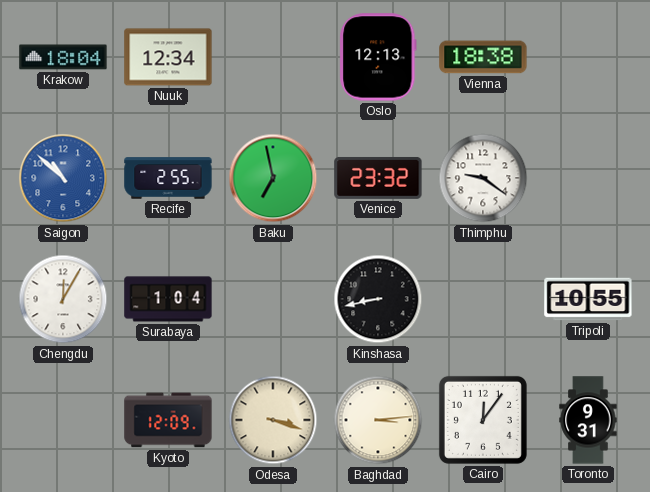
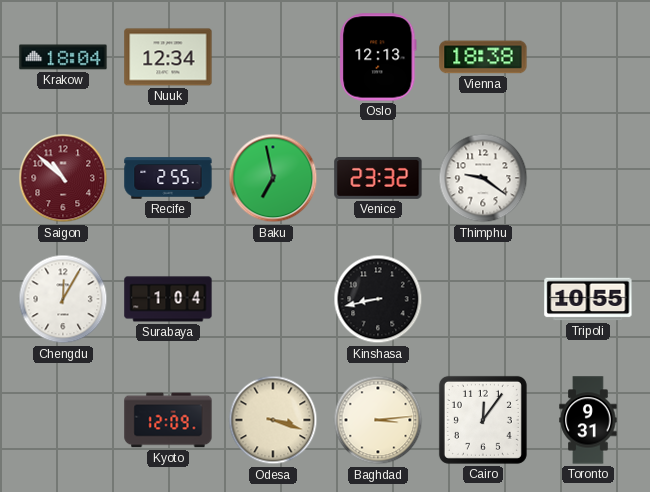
Saigon dial: blue -> burgundy (63, 178)
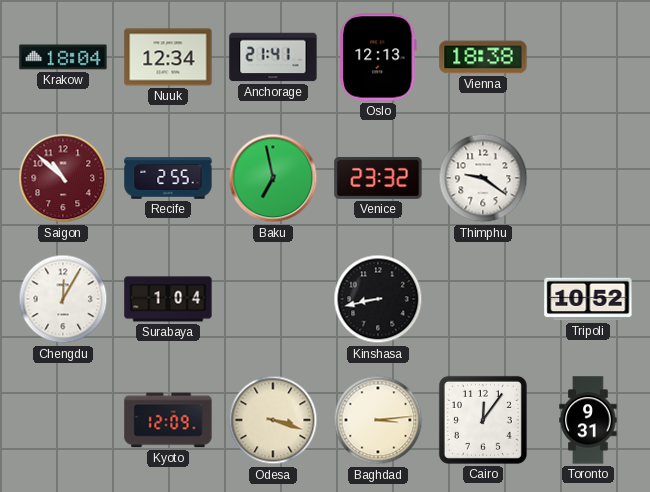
Anchorage: none -> 21:41 (273, 57)
Tripoli: 10:55 -> 10:52 (588, 299)
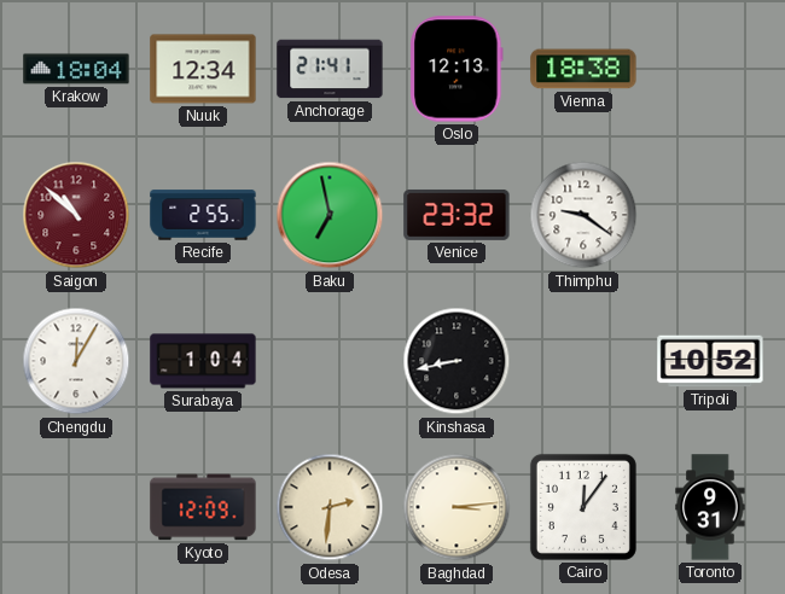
Odesa: 3:18 -> 2:31 (330, 507)
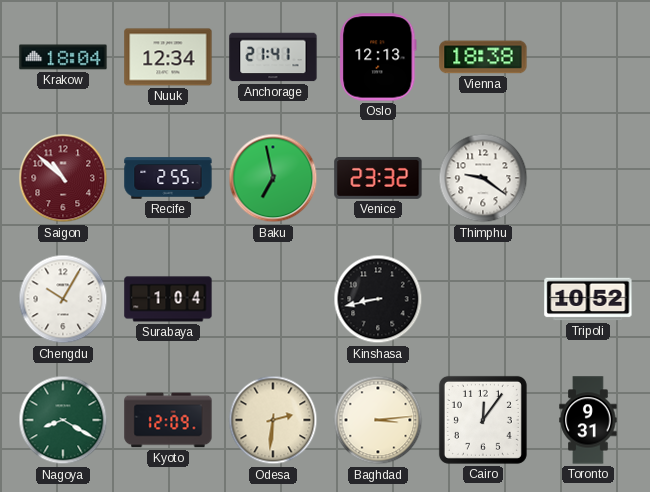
Chengdu: 12:05 -> 10:05 (63, 299)
Nagoya: none -> 8:20 (63, 420)
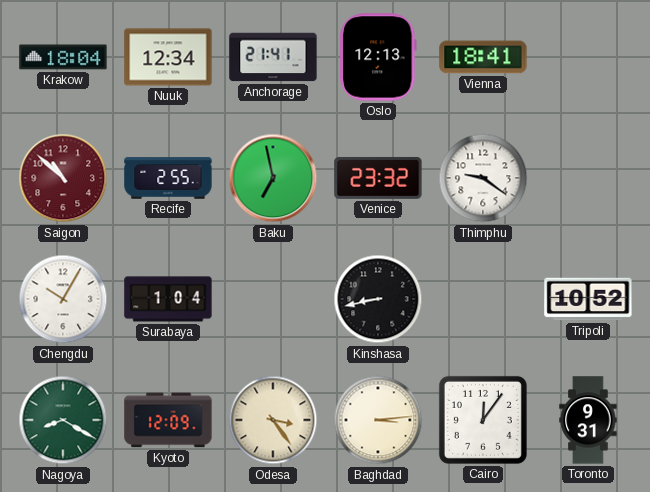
Vienna: 18:38 -> 18:41 (483, 57)
Odesa: 2:31 -> 3:24 (273, 420)
